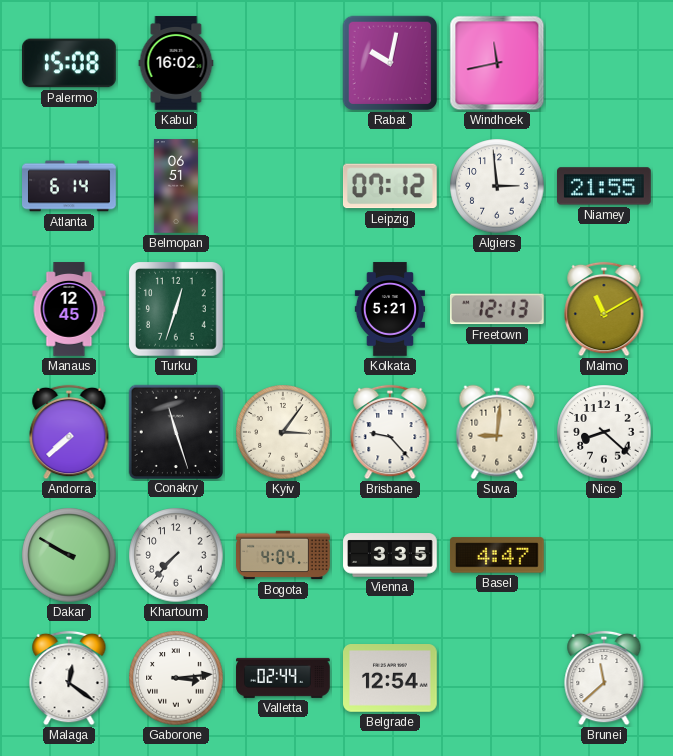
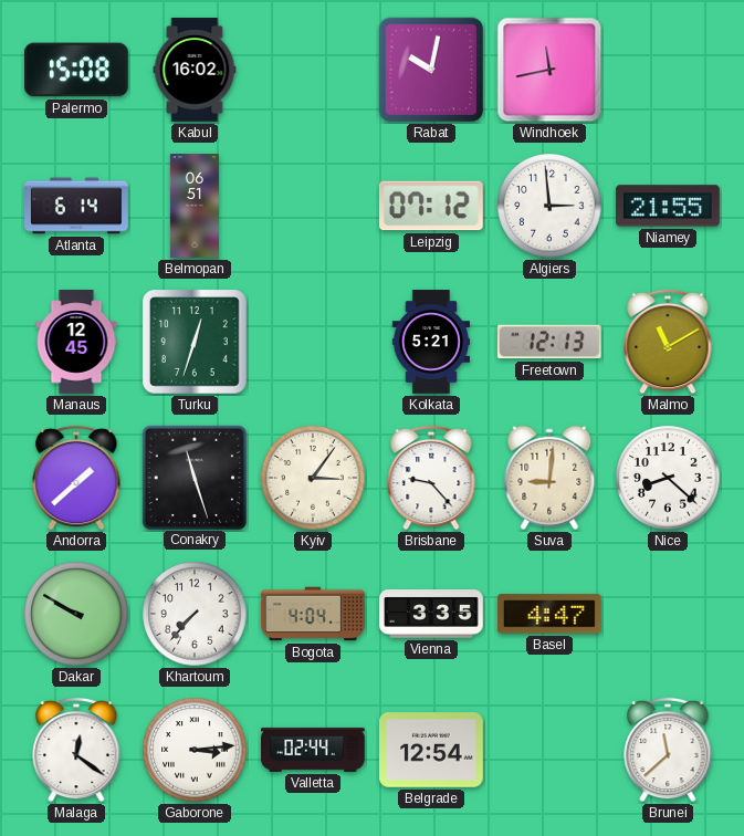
Andorra: 7:38 -> 1:38 (76, 478)
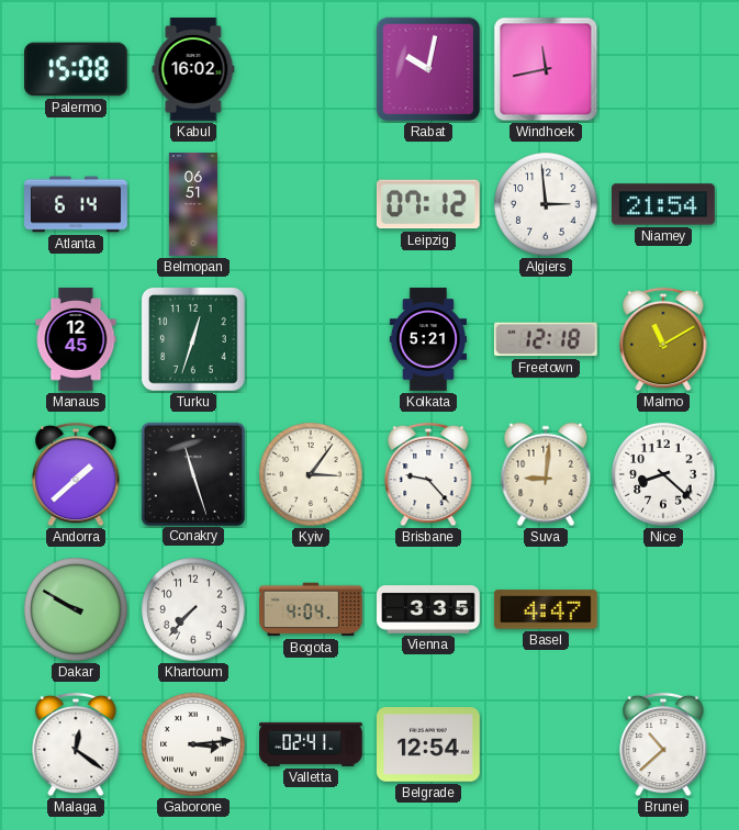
Niamey: 21:55 -> 21:54 (664, 204)
Freetown: 12:13 -> 12:18 (546, 339)
Valletta: 02:44 -> 02:41 (311, 744)
Brunei: 11:38 -> 10:38 (663, 744)
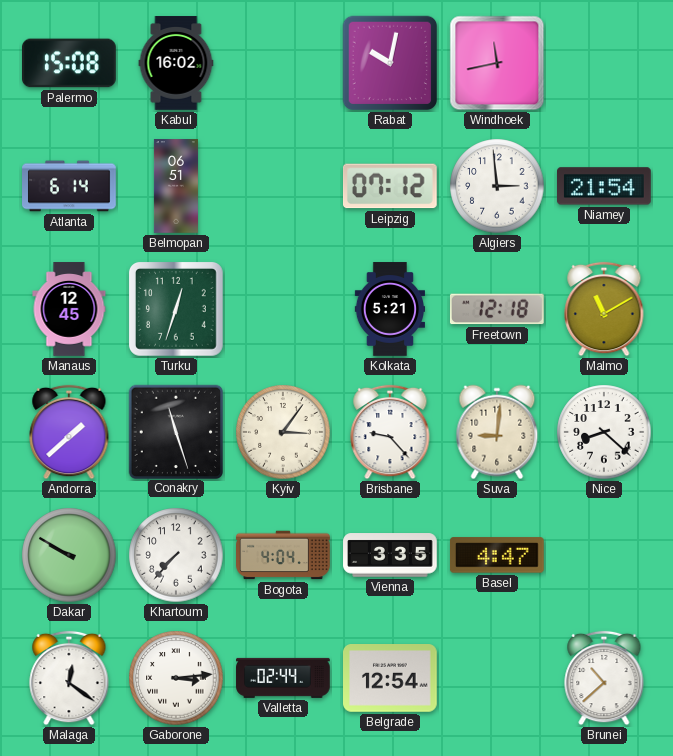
Valletta: 02:41 -> 02:44 (283, 678)
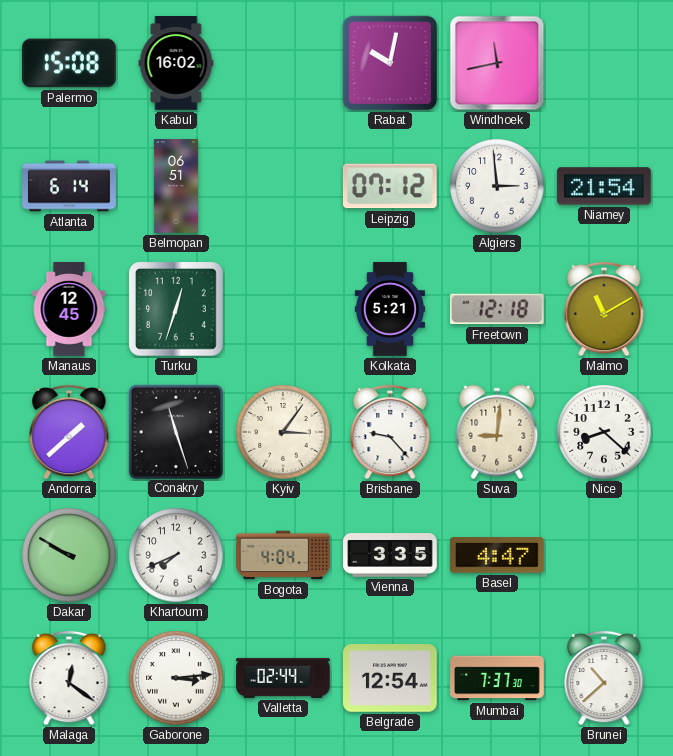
Khartoum: 7:37 -> 7:41 (176, 555)
Mumbai: none -> 7:37 (497, 678)
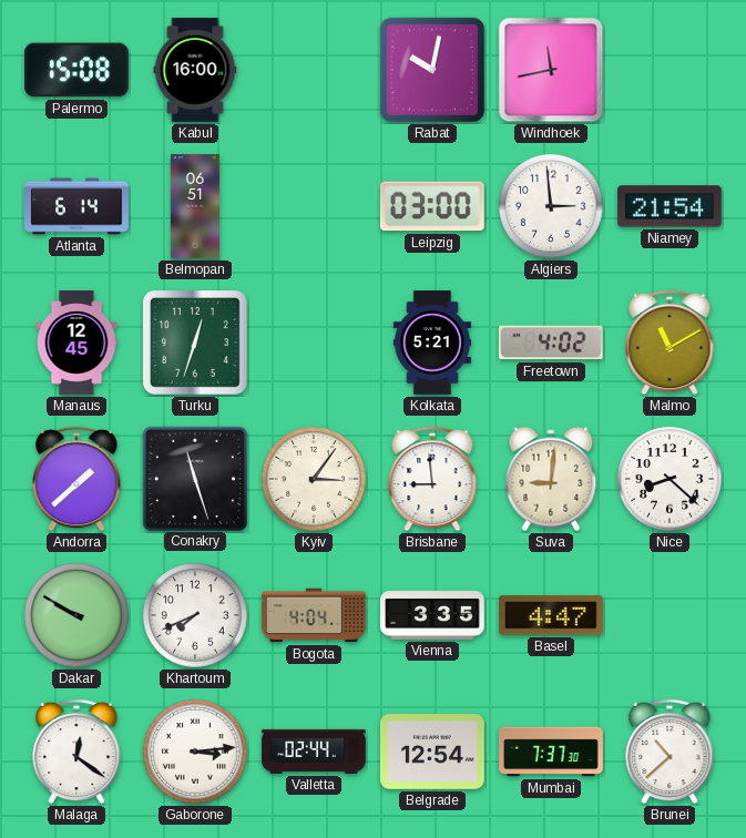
Kabul: 16:02 -> 16:00 (195, 70)
Leipzig: 07:12 -> 03:00 (433, 206)
Freetown: 12:18 -> 4:02 (551, 343)
Brisbane: 9:23 -> 8:59 (432, 479)
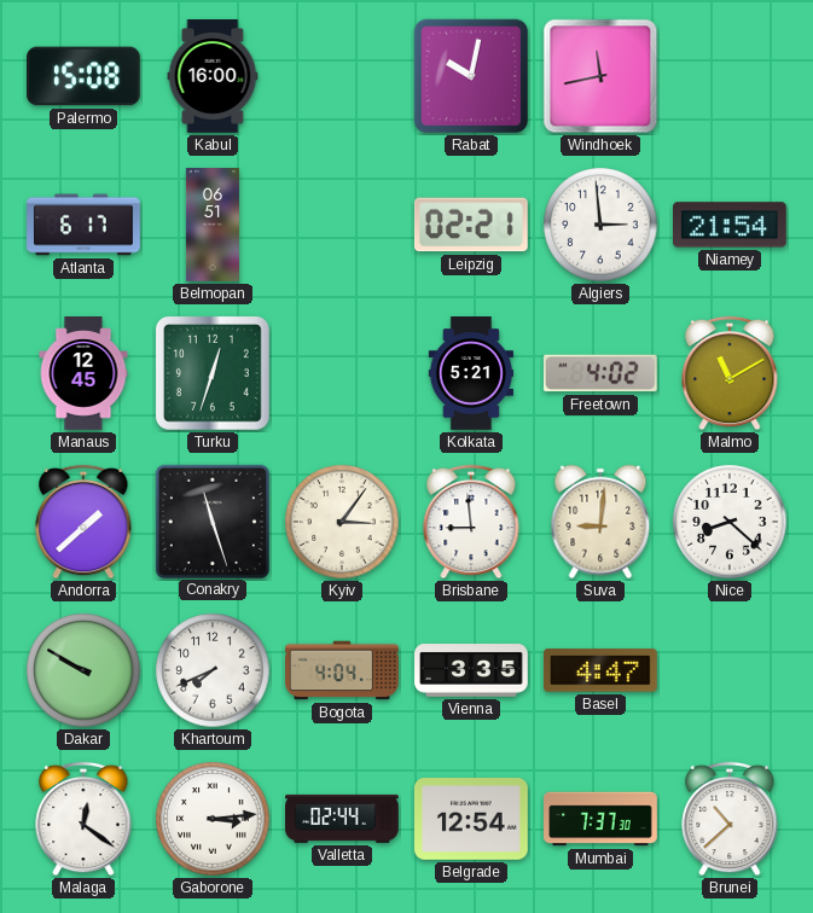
Atlanta: 6:14 -> 6:17 (83, 225)
Leipzig: 03:00 -> 02:21 (472, 225)
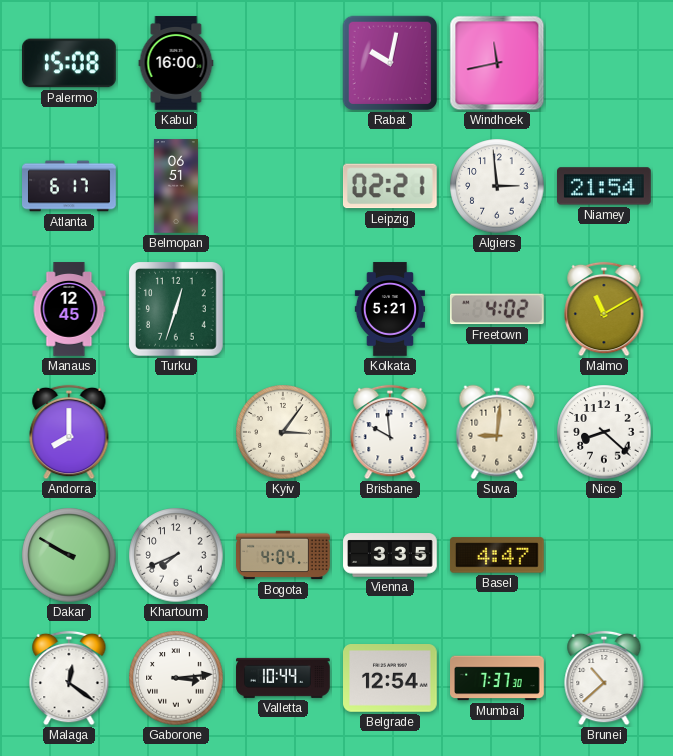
Andorra: 1:38 -> 8:00 (69, 432)
Conakry: 11:27 -> none (211, 521)
Brisbane: 8:59 -> 9:59 (390, 432)
Valletta: 02:44 -> 10:44 (283, 678)
